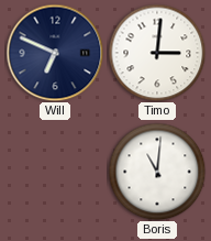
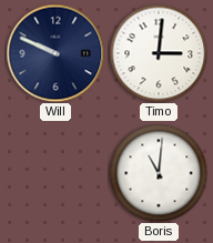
Will: 6:49 -> 9:49 (55, 53)
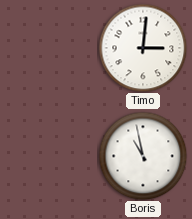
Will: 9:49 -> none (55, 53)
Boris: 11:01 -> 10:58 (143, 156)
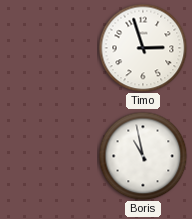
Timo: 3:01 -> 2:57 (143, 48)
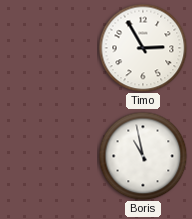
Timo: 2:57 -> 2:55 (143, 48)
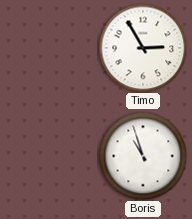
Boris: 10:58 -> 10:57 (143, 156)
